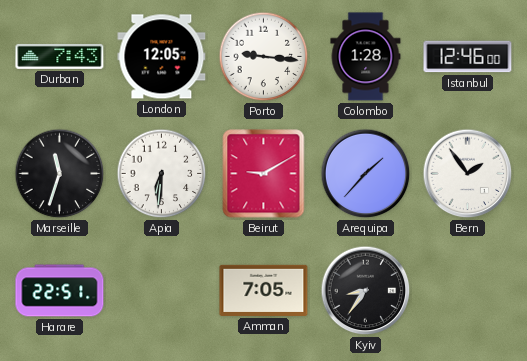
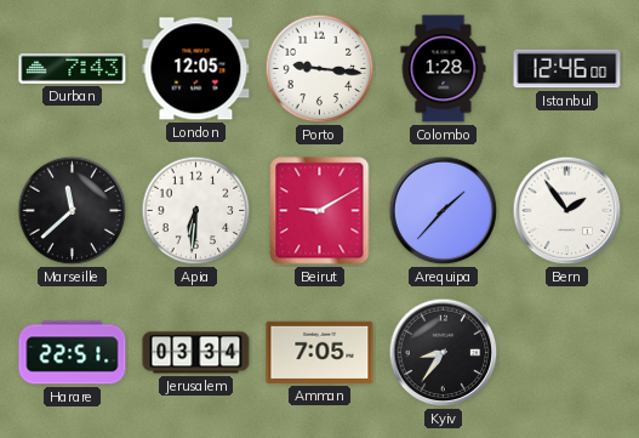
Marseille: 11:33 -> 11:38 (73, 211)
Jerusalem: none -> 03:34 (196, 353)
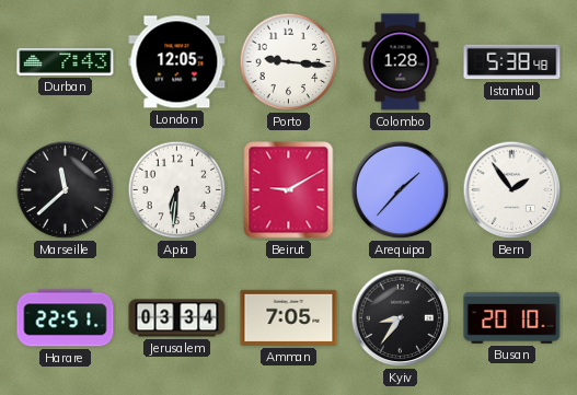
Istanbul: 12:46 -> 5:38 (512, 62)
Busan: none -> 20:10 (512, 317)
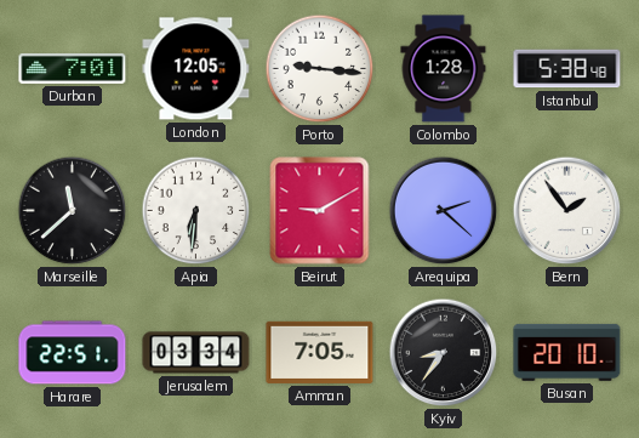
Durban: 7:43 -> 7:01 (73, 68)
Arequipa: 1:37 -> 2:22 (444, 211)
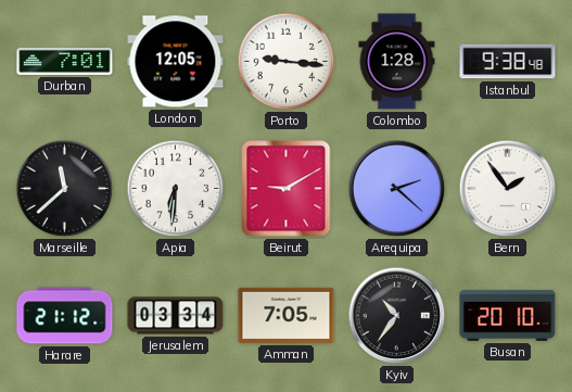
Istanbul: 5:38 -> 9:38 (508, 62)
Harare: 22:51 -> 21:12 (65, 316)
Kyiv: 8:36 -> 10:36 (397, 316)
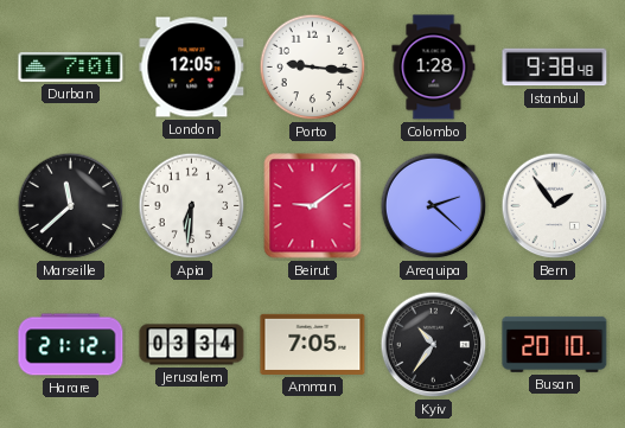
Beirut: 9:10 -> 9:09 (313, 206)
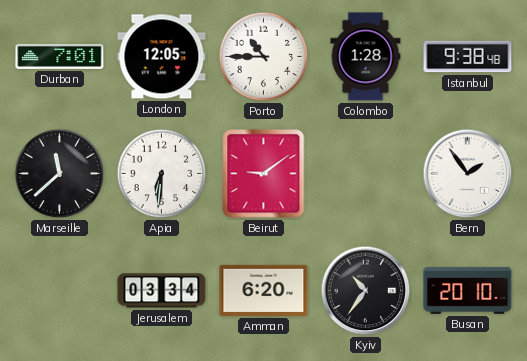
Porto: 9:16 -> 10:45 (264, 57)
Arequipa: 2:22 -> none (434, 206)
Harare: 21:12 -> none (71, 345)
Amman: 7:05 -> 6:20 (264, 290)
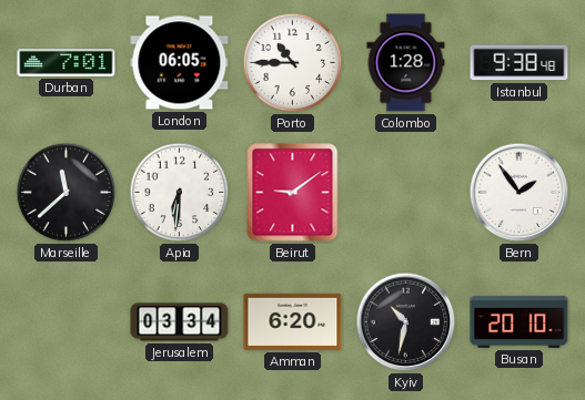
London: 12:05 -> 06:05 (180, 63)
Kyiv: 10:36 -> 10:32 (406, 322)
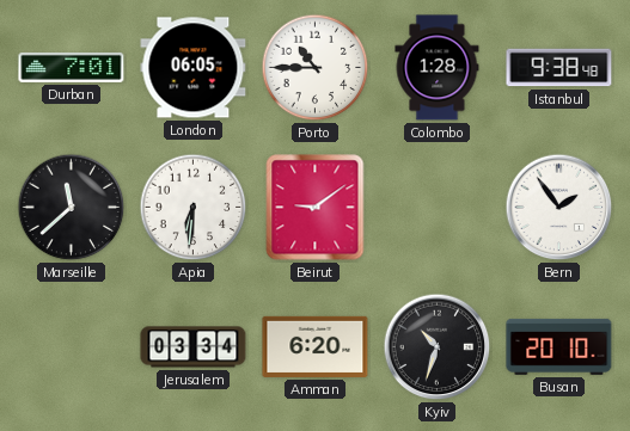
Kyiv: 10:32 -> 10:33 (438, 347)
